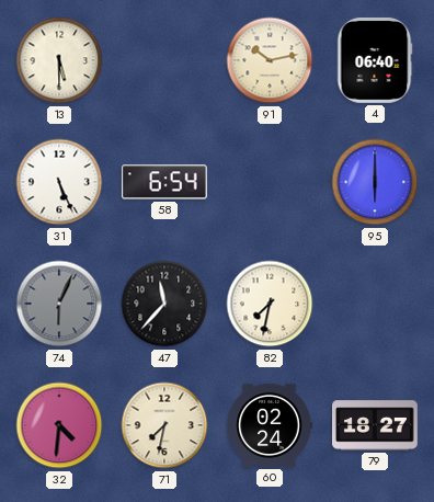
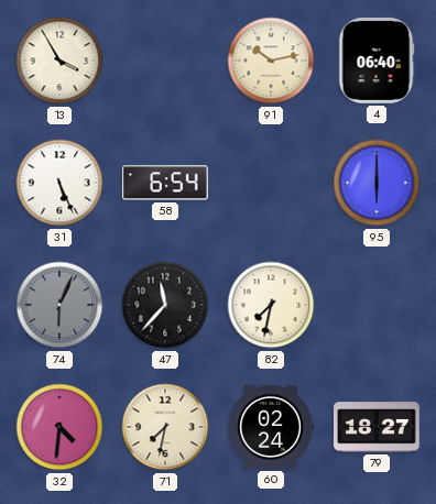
13: 5:30 -> 3:55 (59, 61)
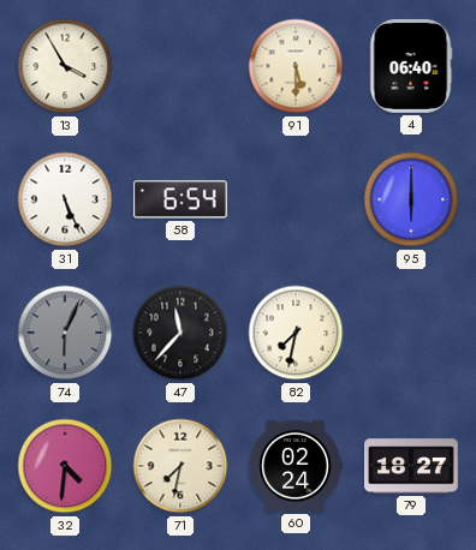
91: 10:13 -> 5:30 (296, 66)
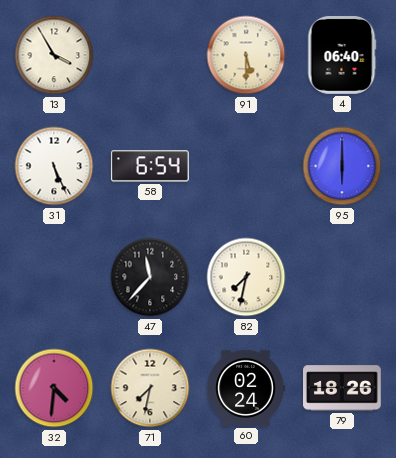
74: 6:04 -> none (65, 333)
79: 18:27 -> 18:26 (343, 388)
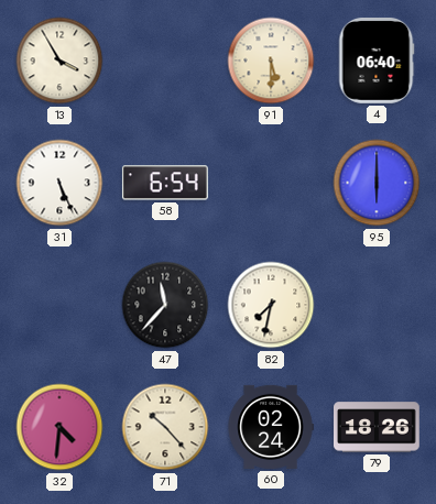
71: 7:32 -> 10:23 (165, 427)
